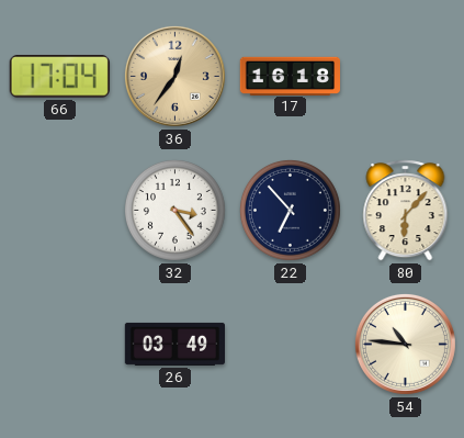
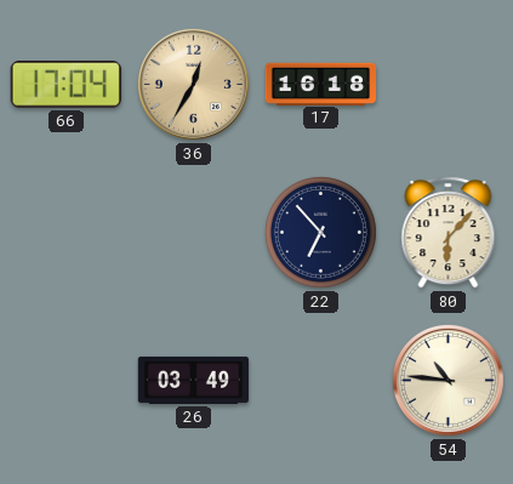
36: 12:36 -> 12:35 (193, 84)
32: 3:24 -> none (174, 210)
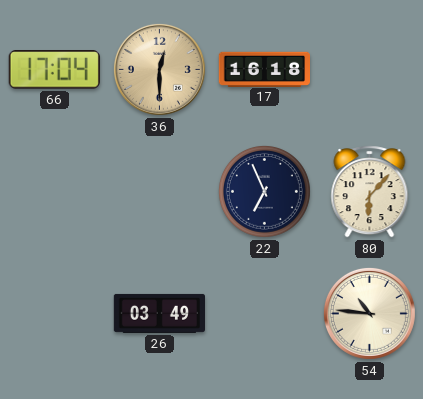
36: 12:35 -> 12:30 (159, 69)
22: 6:53 -> 6:56 (264, 191)
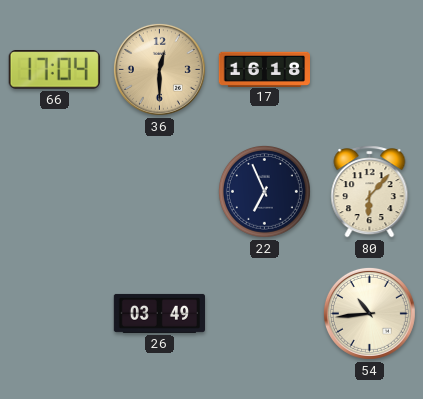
54: 10:46 -> 10:44 (369, 313)
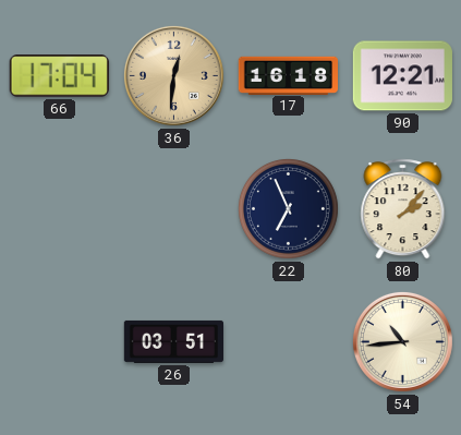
36: 12:30 -> 12:31 (173, 75)
90: none -> 12:21 (402, 76)
80: 6:07 -> 2:07 (403, 209)
26: 03:49 -> 03:51 (173, 341)
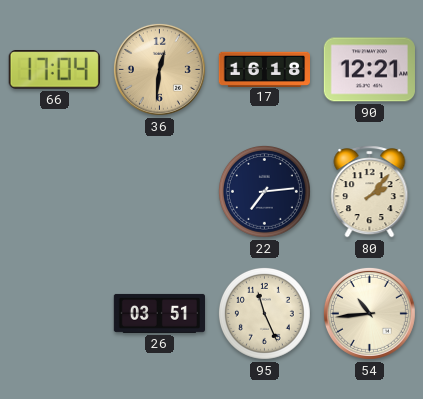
22: 6:56 -> 7:14 (264, 191)
95: none -> 11:26 (264, 313)
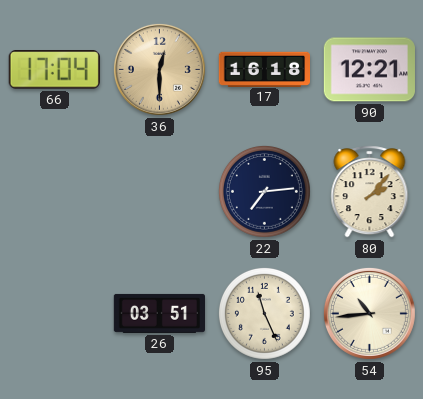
36: 12:31 -> 12:30 (159, 69)
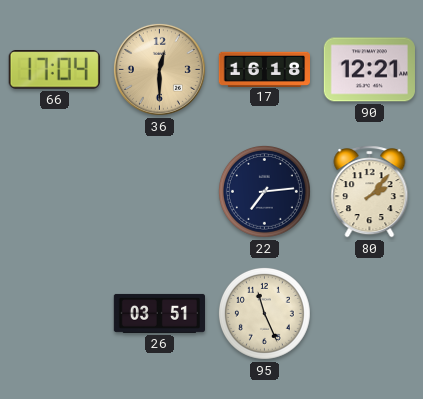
54: 10:44 -> none (369, 313)
